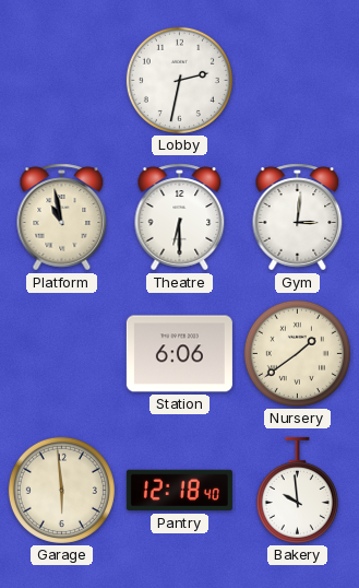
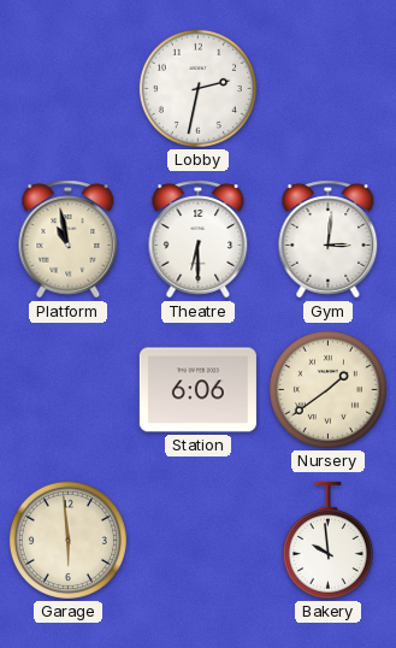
Pantry: 12:18 -> none (179, 491)
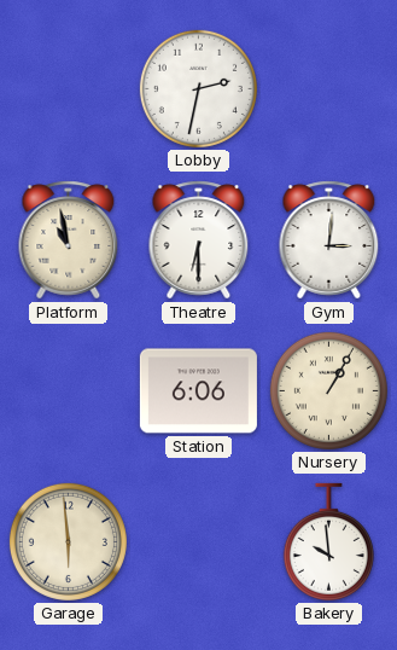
Nursery: 1:39 -> 1:05 (328, 390)
